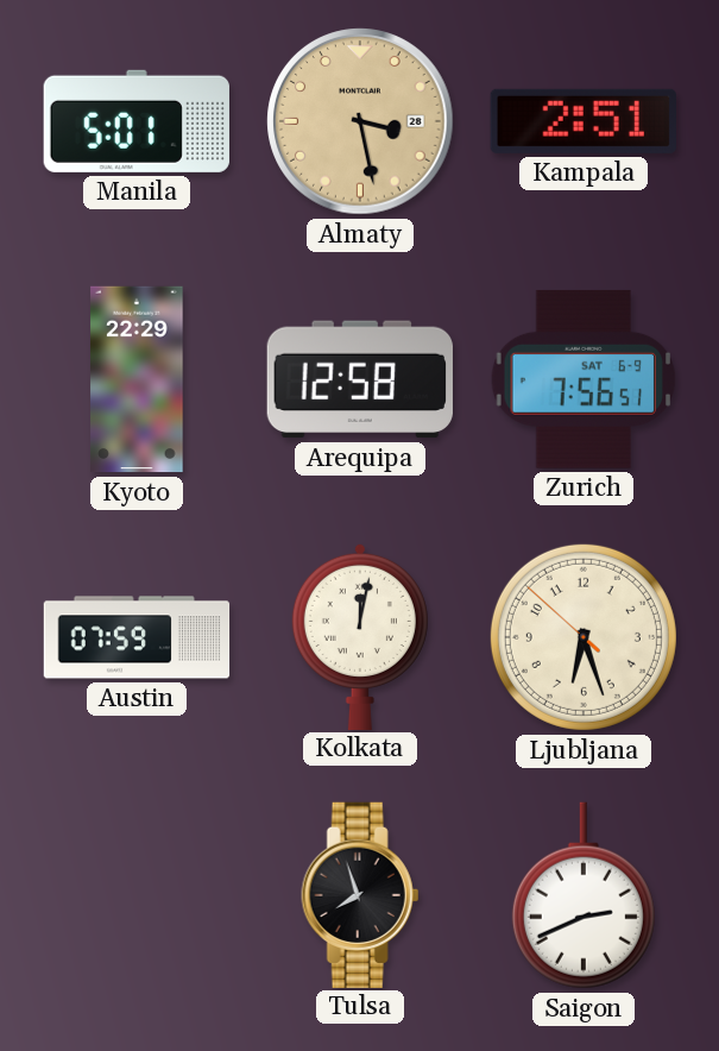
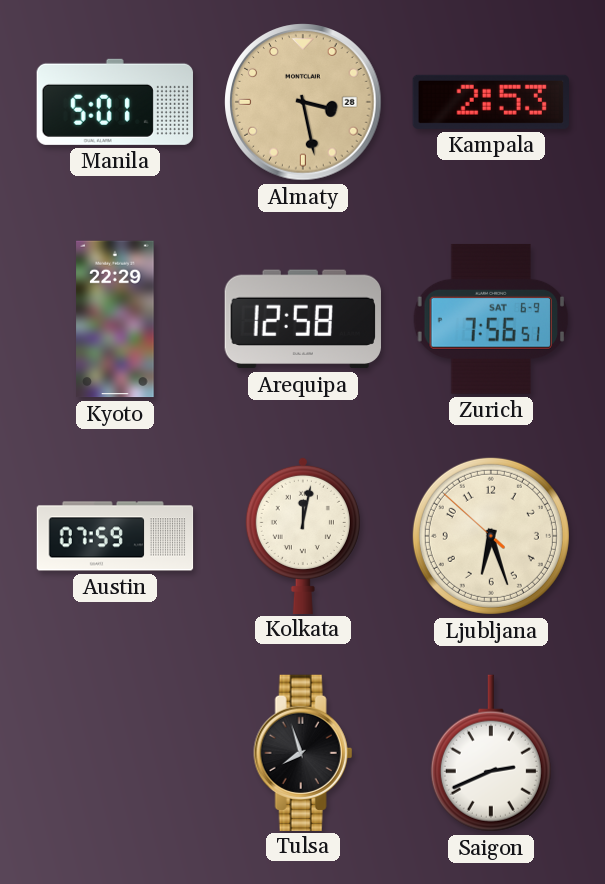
Kampala: 2:51 -> 2:53 (491, 102)
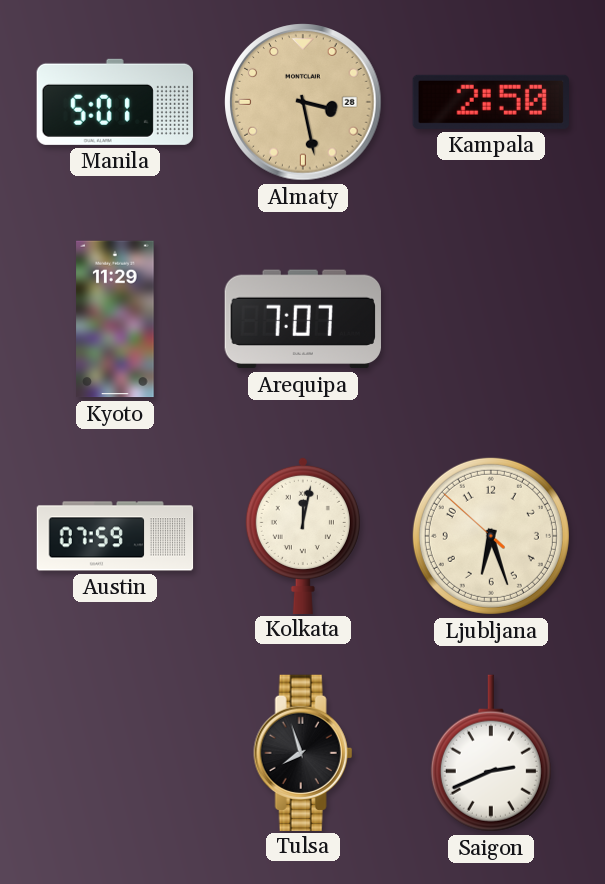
Kampala: 2:53 -> 2:50 (491, 102)
Kyoto: 22:29 -> 11:29 (115, 319)
Arequipa: 12:58 -> 7:07 (303, 319)
Zurich: 7:56 -> none (491, 319)
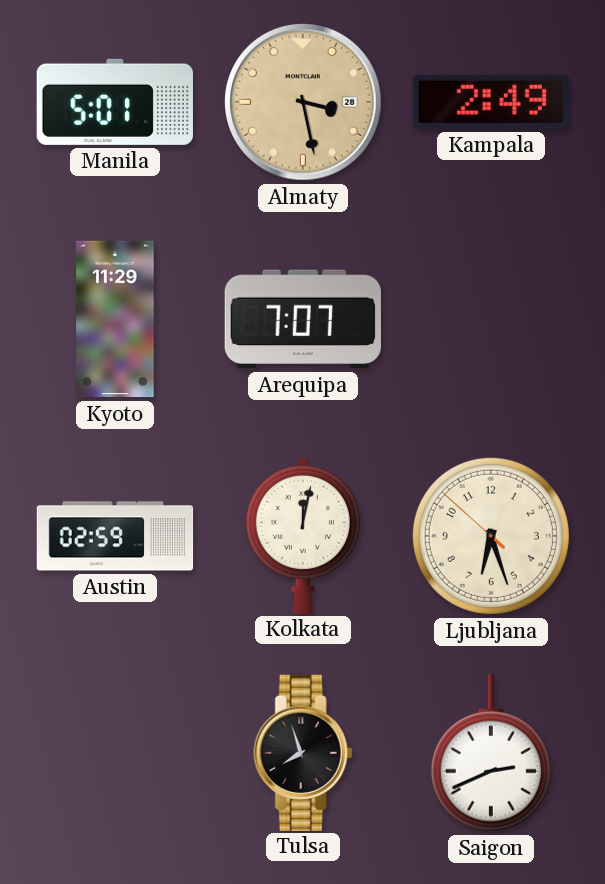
Kampala: 2:50 -> 2:49 (491, 102)
Austin: 07:59 -> 02:59 (115, 536)
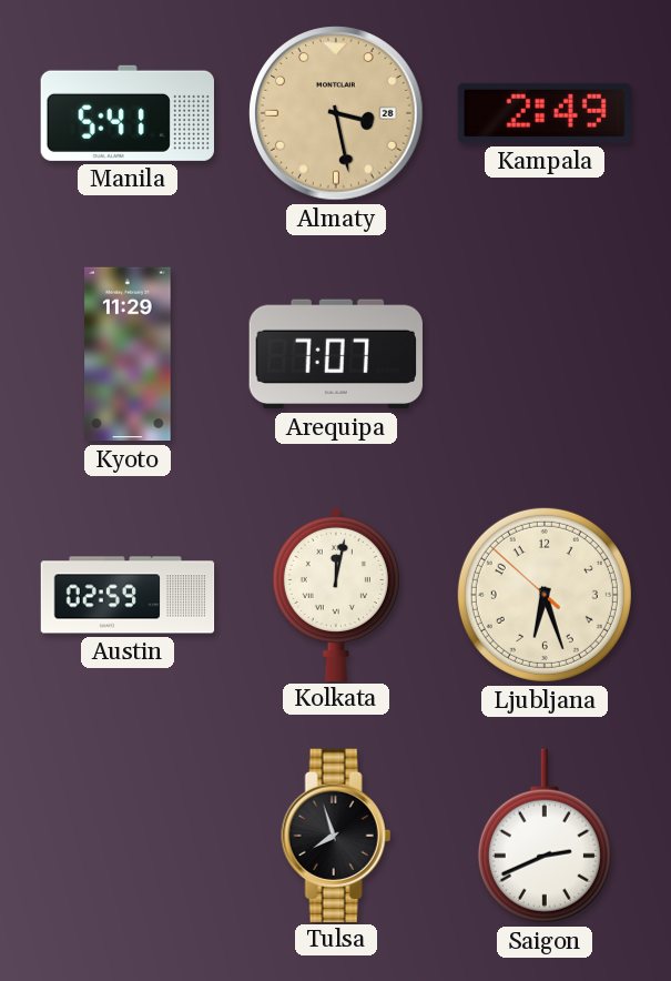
Manila: 5:01 -> 5:41 (126, 113)
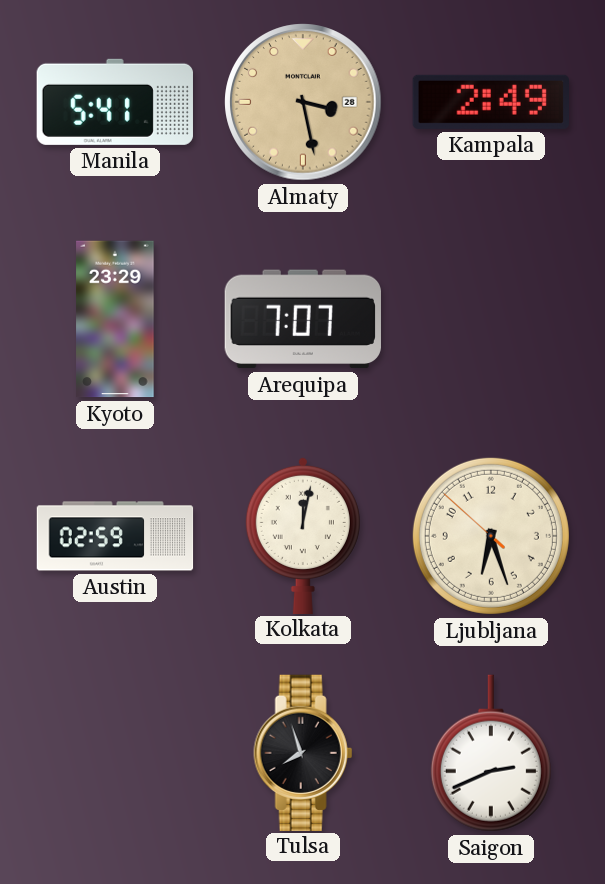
Kyoto: 11:29 -> 23:29 (115, 319)
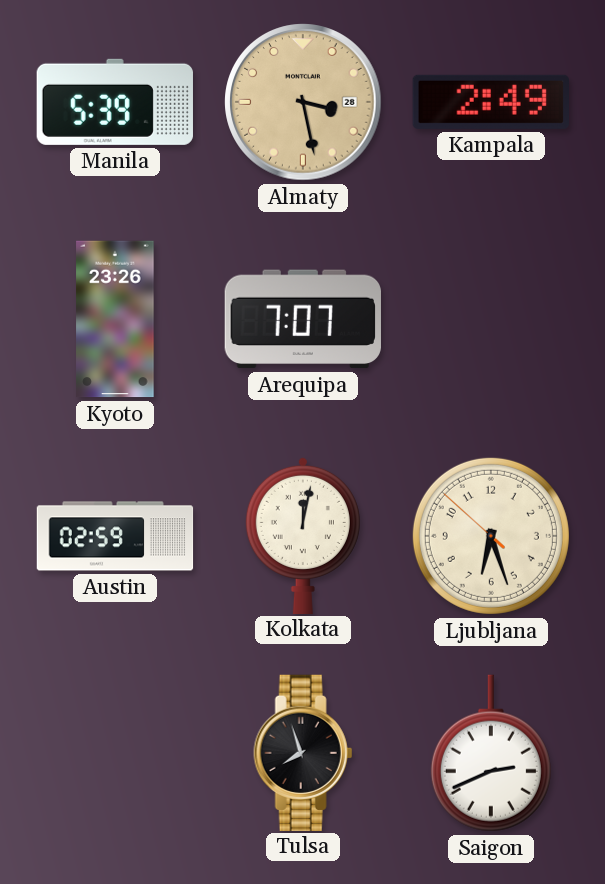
Manila: 5:41 -> 5:39 (114, 102)
Kyoto: 23:29 -> 23:26 (115, 319)
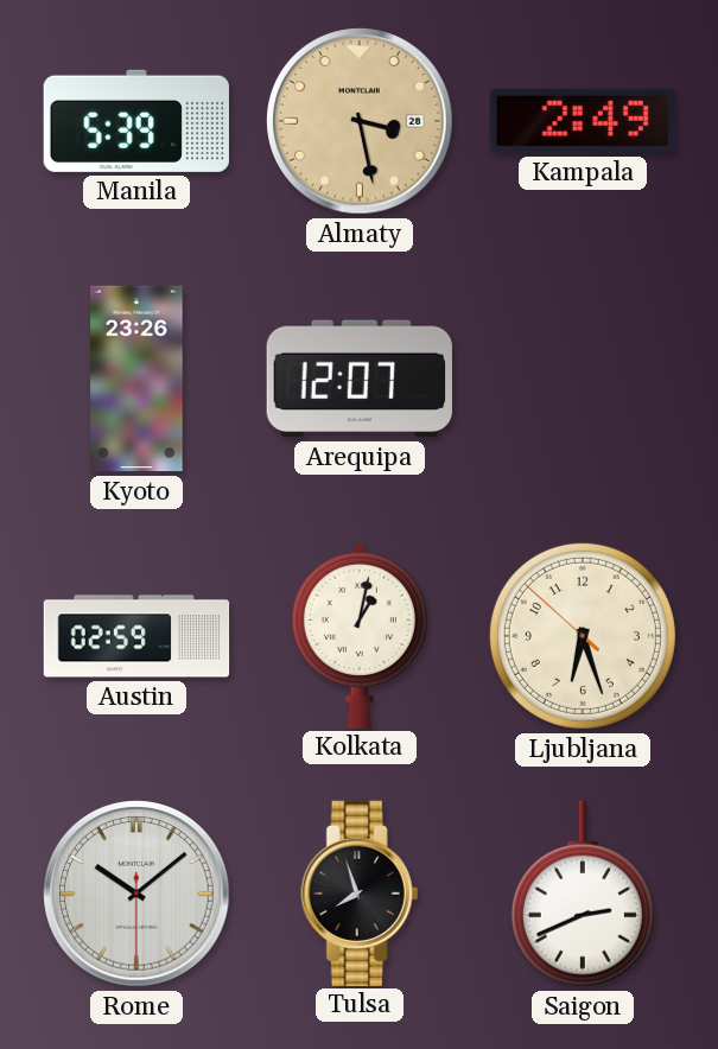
Arequipa: 7:07 -> 12:07 (360, 379)
Kolkata: 12:02 -> 1:02 (360, 635)
Rome: none -> 10:08 (136, 894)
